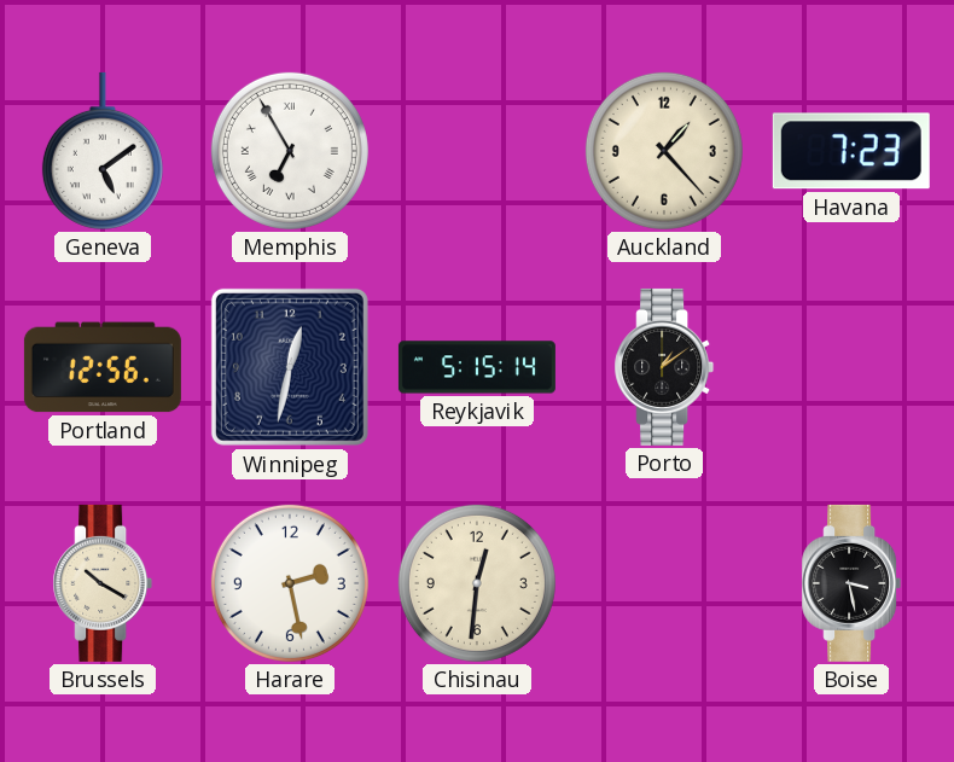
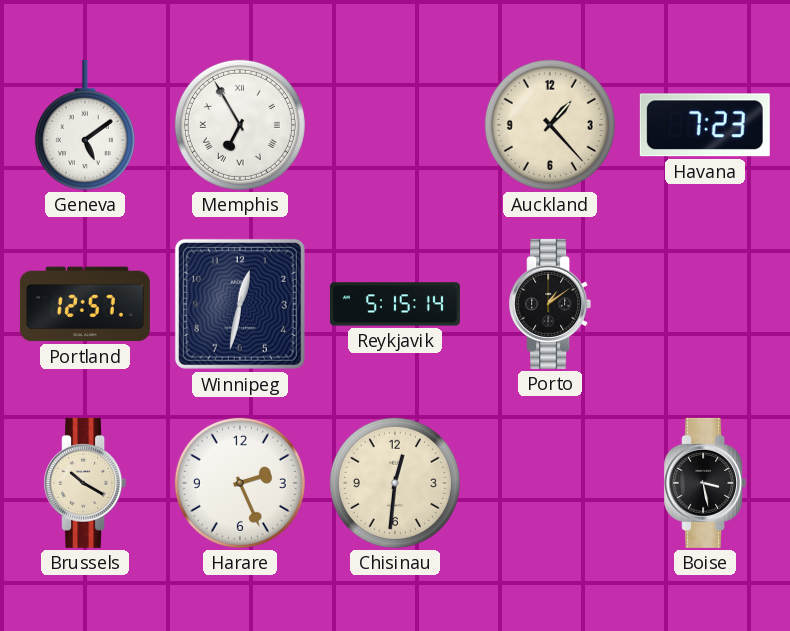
Portland: 12:56 -> 12:57 (85, 304)
Harare: 2:28 -> 2:26 (240, 483)
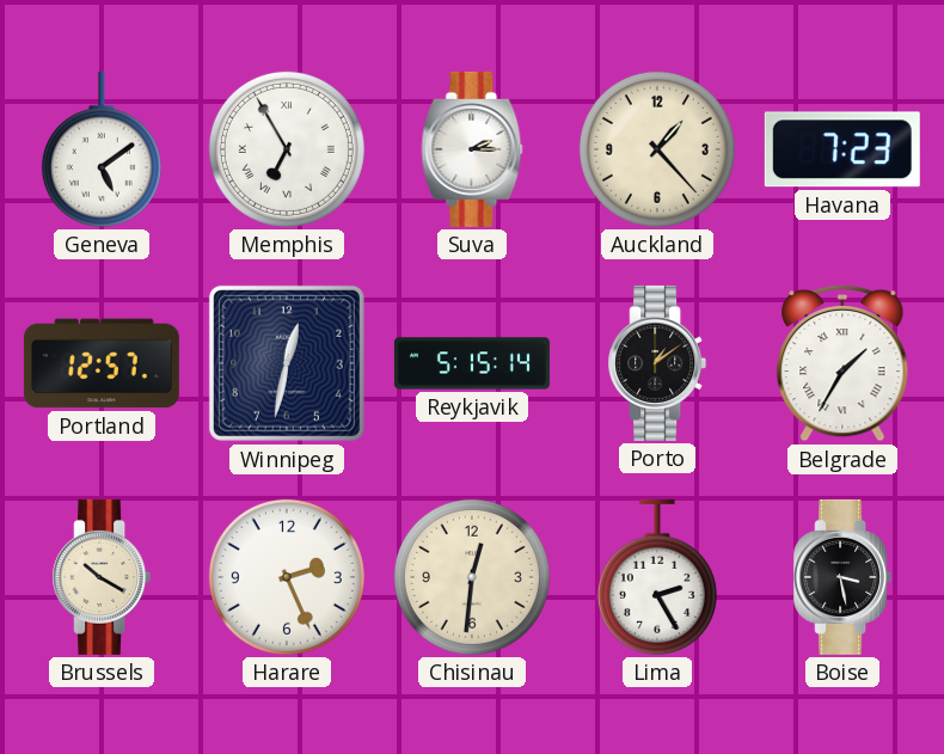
Suva: none -> 2:15 (472, 149)
Belgrade: none -> 1:35 (842, 363)
Lima: none -> 2:25 (657, 577)
